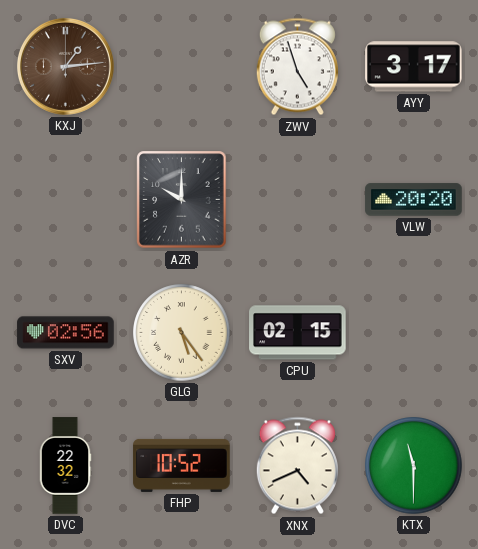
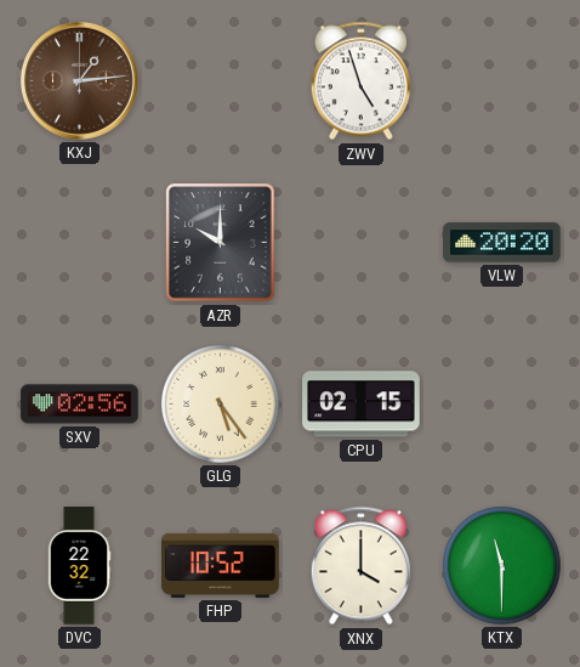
AYY: 3:17 -> none (414, 67)
XNX: 4:41 -> 4:00 (360, 566)
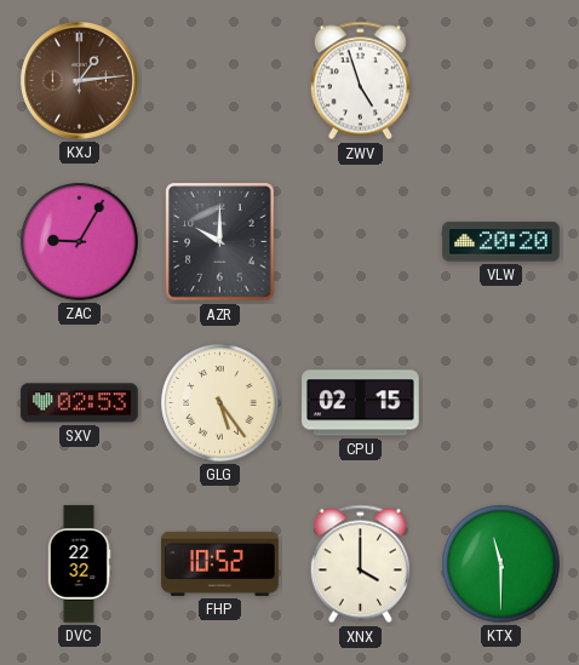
ZAC: none -> 9:05 (80, 242)
SXV: 02:56 -> 02:53 (80, 403)
